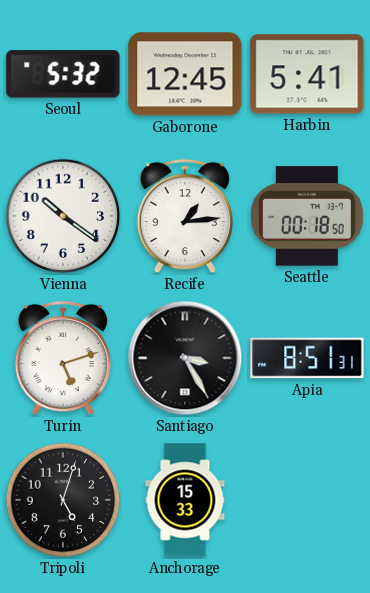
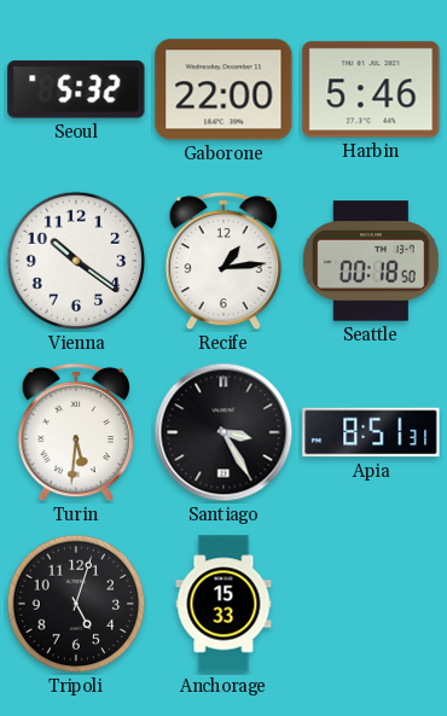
Gaborone: 12:45 -> 22:00 (224, 89)
Harbin: 5:41 -> 5:46 (371, 89)
Turin: 5:12 -> 5:31 (76, 432)
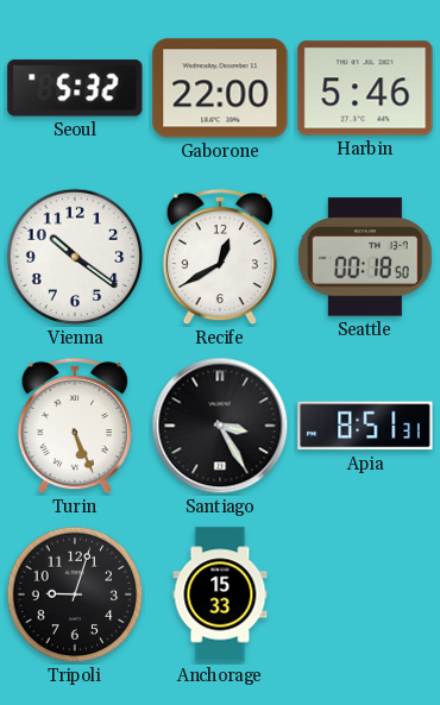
Recife: 1:14 -> 12:40 (220, 257)
Turin: 5:31 -> 5:26 (75, 426)
Tripoli: 5:03 -> 9:03 (75, 594)
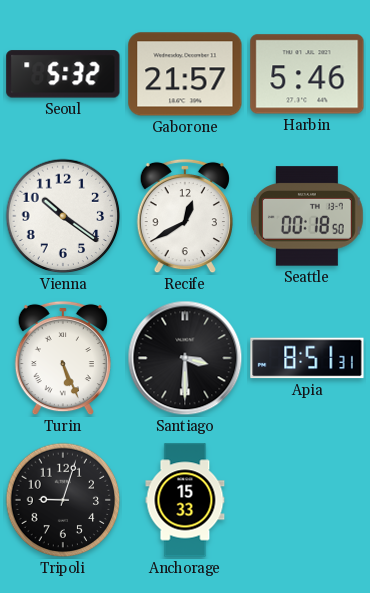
Gaborone: 22:00 -> 21:57 (185, 74)
Santiago: 3:25 -> 3:30 (185, 358)
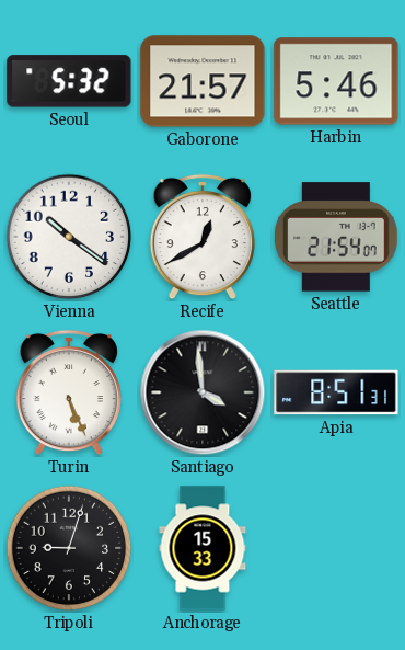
Seattle: 00:18 -> 21:54 (336, 237)
Santiago: 3:30 -> 3:59 (202, 392)
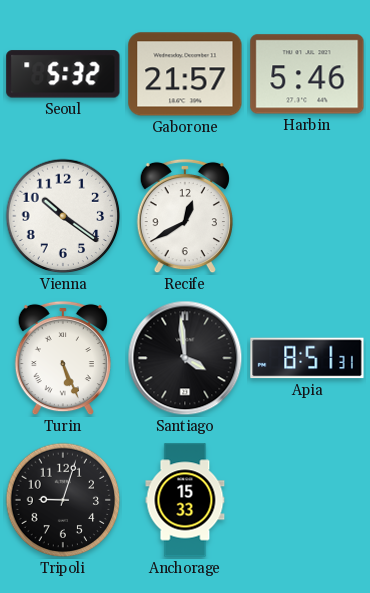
Seattle: 21:54 -> none (336, 237)
